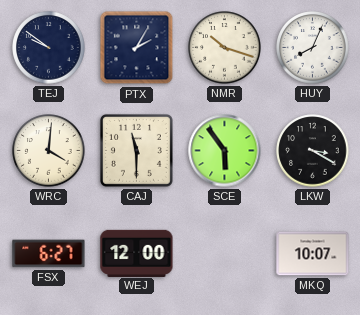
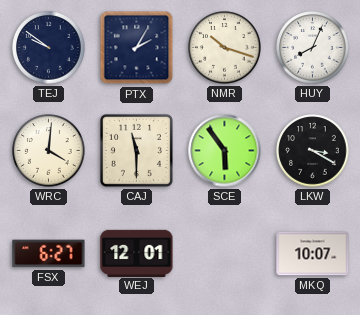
WEJ: 12:00 -> 12:01 (137, 253)
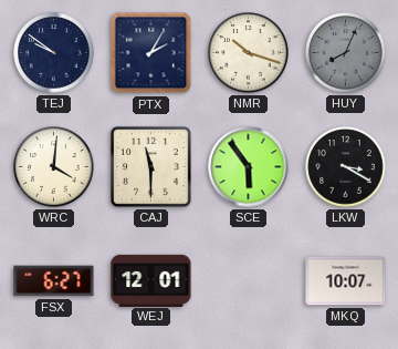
HUY dial: white -> grey (346, 53)
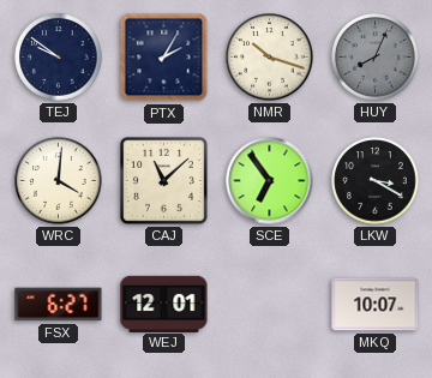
CAJ: 11:30 -> 11:08 (163, 180)
SCE: 5:54 -> 6:54 (270, 181)
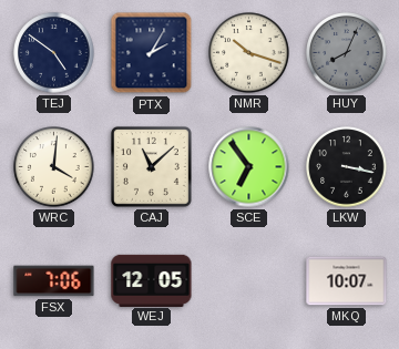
TEJ: 9:51 -> 4:51 (54, 53)
LKW: 3:20 -> 3:17 (347, 167)
FSX: 6:27 -> 7:06 (54, 281)
WEJ: 12:01 -> 12:05 (152, 280)
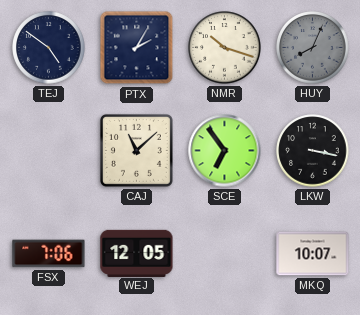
WRC: 4:01 -> none (54, 167)
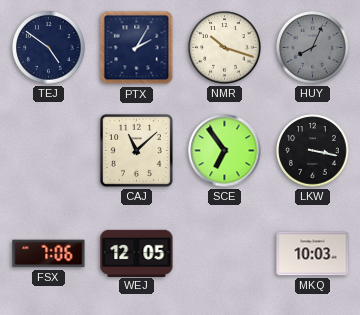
MKQ: 10:07 -> 10:03 (313, 254)
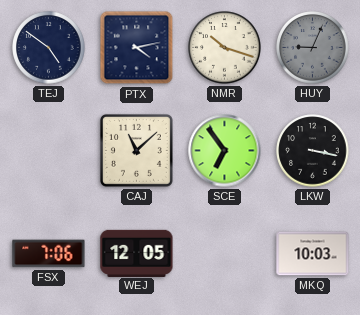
PTX: 2:05 -> 4:13 (137, 48)
HUY: 8:04 -> 9:04 (313, 48)
